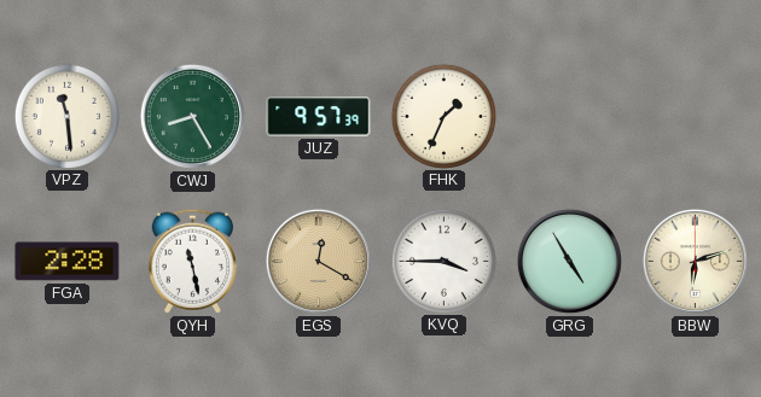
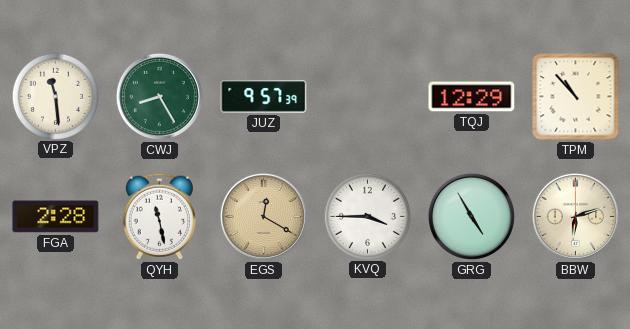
FHK: 1:34 -> none (443, 116)
TQJ: none -> 12:29 (472, 97)
TPM: none -> 10:53 (576, 97)
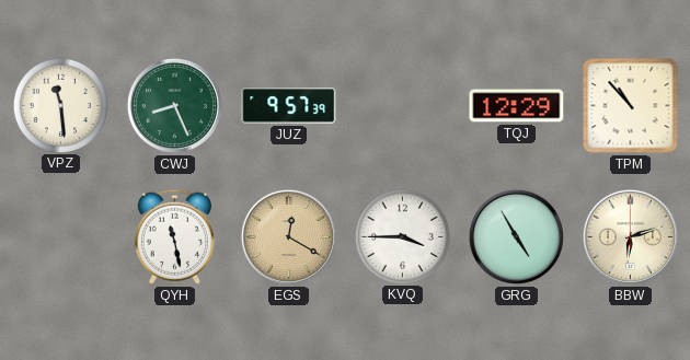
CWJ: 8:25 -> 8:26 (174, 105)
FGA: 2:28 -> none (56, 217)
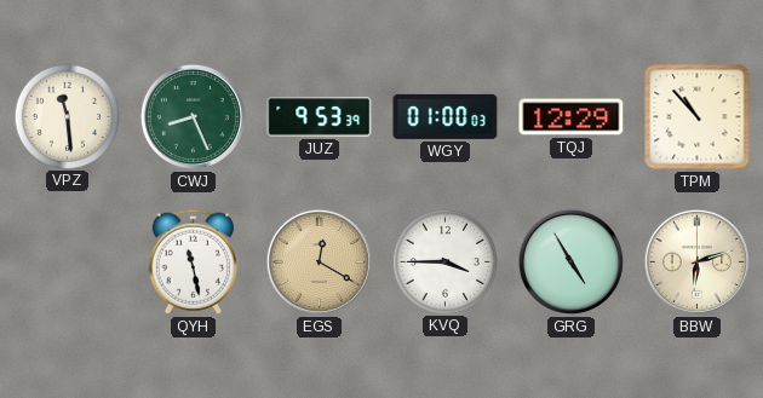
JUZ: 9:57 -> 9:53 (320, 117)
WGY: none -> 01:00 (446, 116)
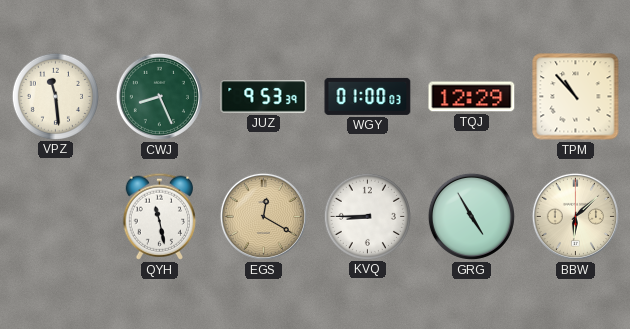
KVQ: 3:45 -> 8:45 (367, 216)
BBW: 6:12 -> 6:08 (575, 216)
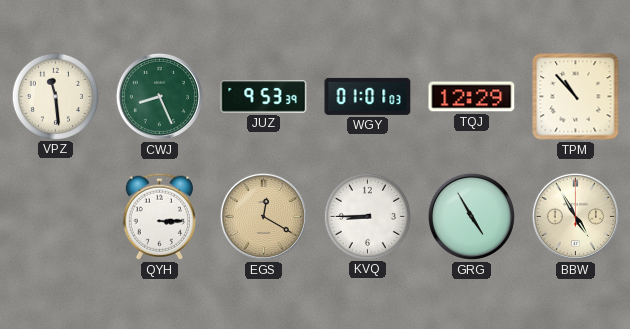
WGY: 01:00 -> 01:01 (368, 96)
QYH: 11:28 -> 3:15 (159, 216)
BBW: 6:08 -> 4:55 (575, 216)
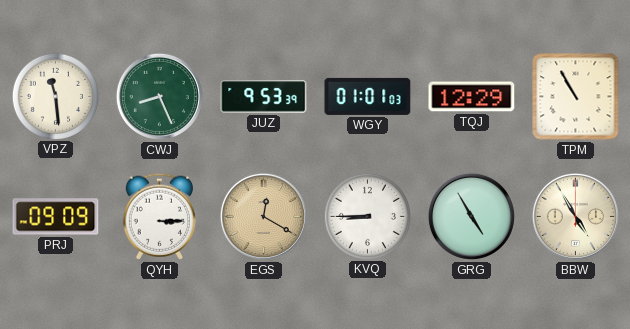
TPM: 10:53 -> 10:55 (576, 97)
PRJ: none -> 09:09 (56, 217)
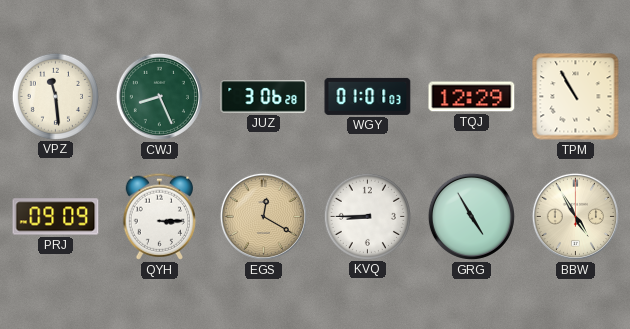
JUZ: 9:53 -> 3:06 (264, 97)
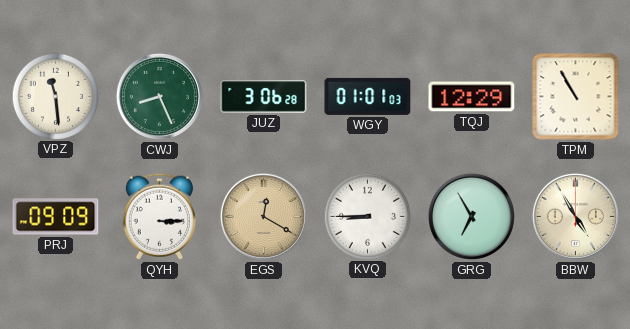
GRG: 4:55 -> 6:55 (471, 216)
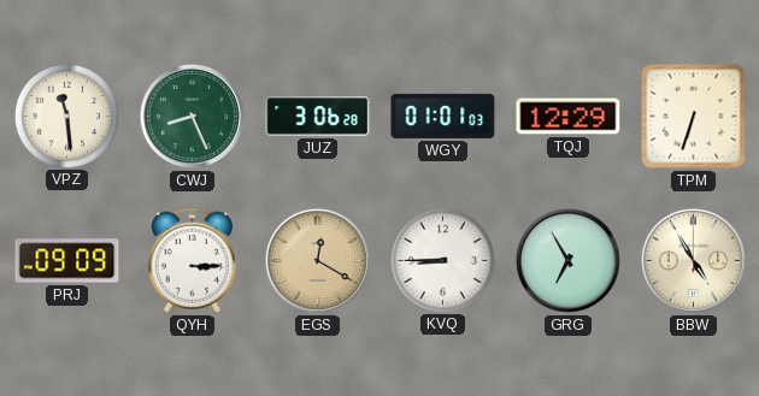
TPM: 10:55 -> 6:33 (694, 117)
